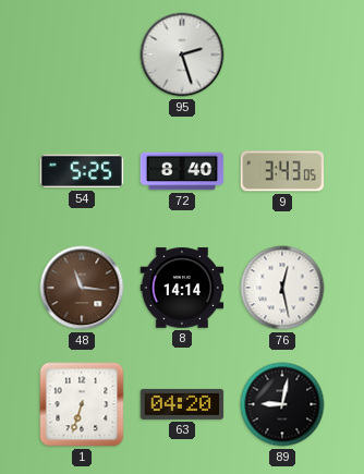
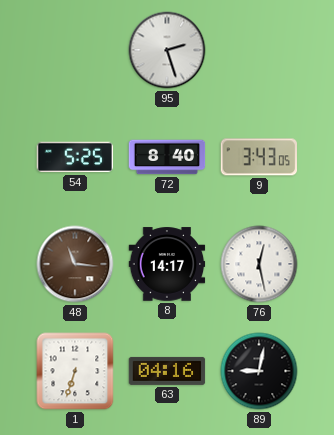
8: 14:14 -> 14:17 (167, 264)
63: 04:20 -> 04:16 (167, 371)
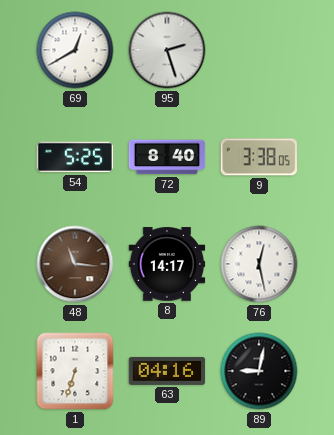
69: none -> 12:40 (75, 50)
9: 3:43 -> 3:38 (258, 157)
